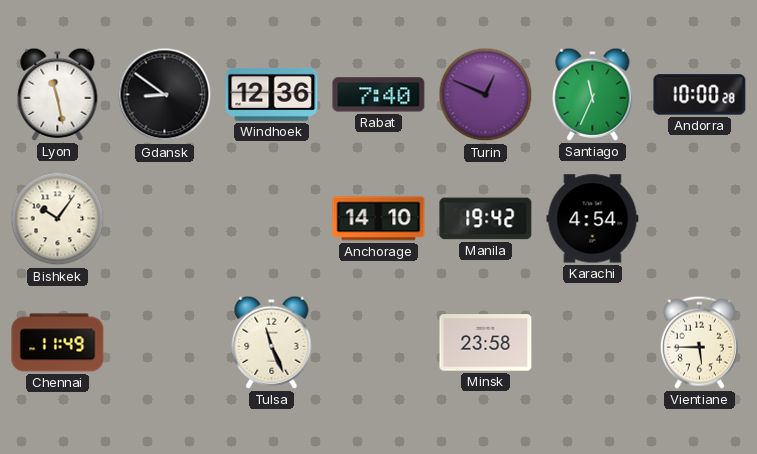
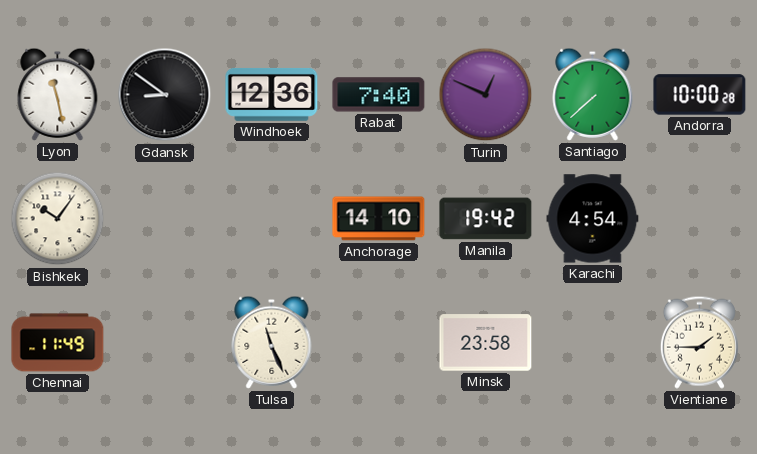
Santiago: 11:34 -> 7:38 (593, 94)
Vientiane: 5:45 -> 1:45 (699, 342)
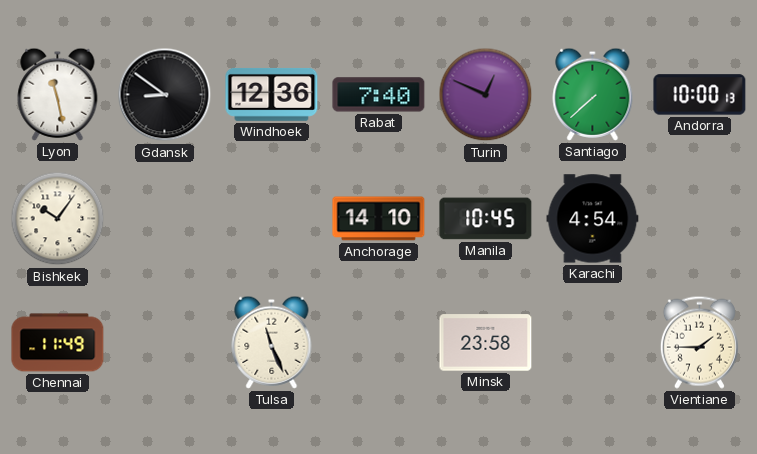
Andorra: 10:00:28 -> 10:00:13 (700, 95)
Manila: 19:42 -> 10:45 (486, 219)
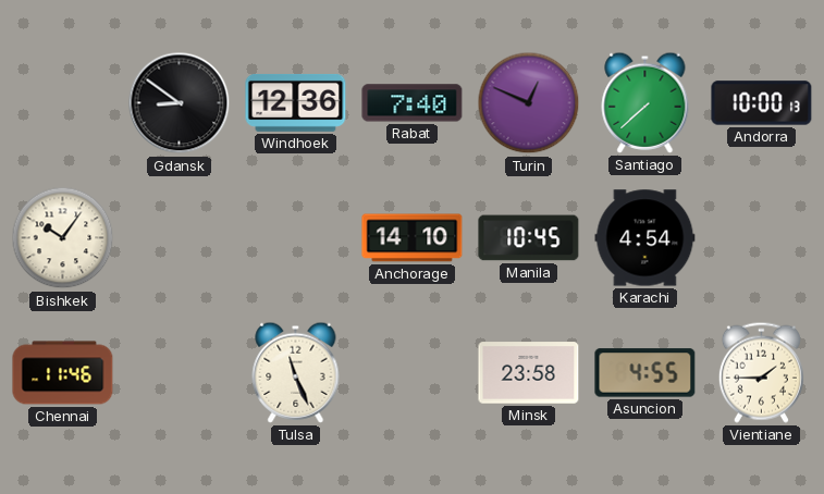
Lyon: 11:28 -> none (58, 94)
Chennai: 11:49 -> 11:46 (63, 373)
Asuncion: none -> 4:55 (645, 373)
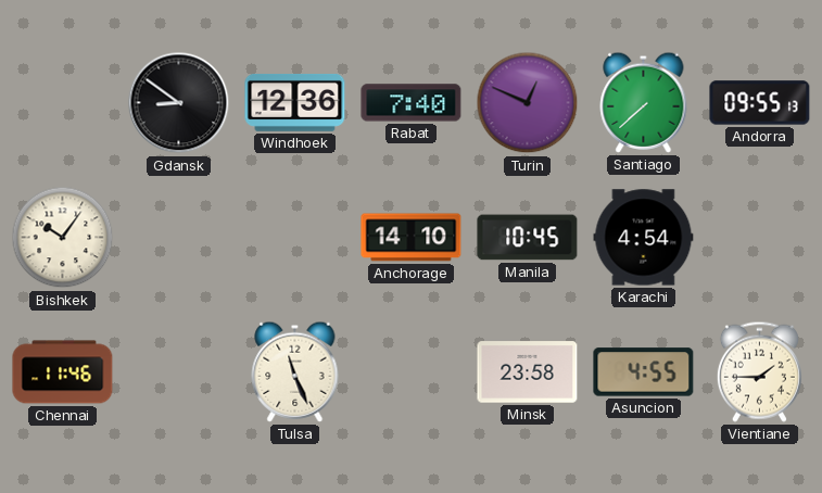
Andorra: 10:00 -> 09:55 (760, 103)
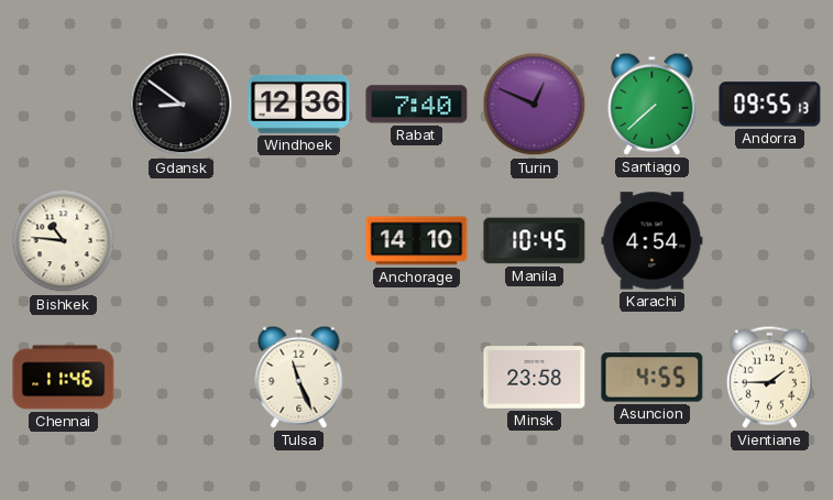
Bishkek: 10:06 -> 10:46 (64, 241)
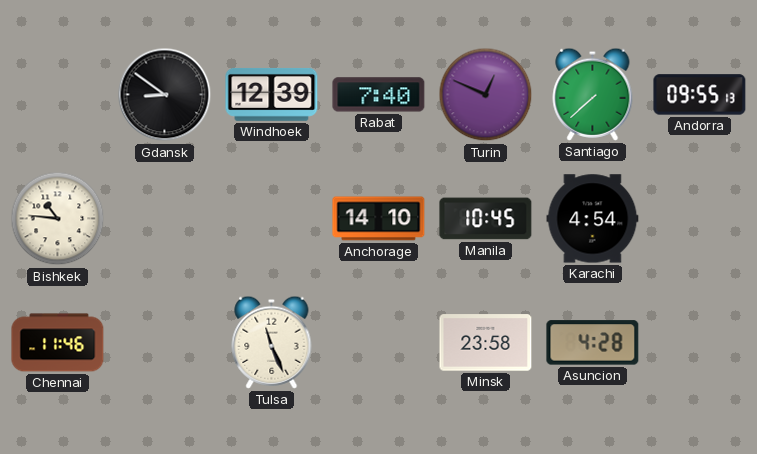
Windhoek: 12:36 -> 12:39 (272, 94)
Asuncion: 4:55 -> 4:28 (593, 343)
Vientiane: 1:45 -> none (769, 377)
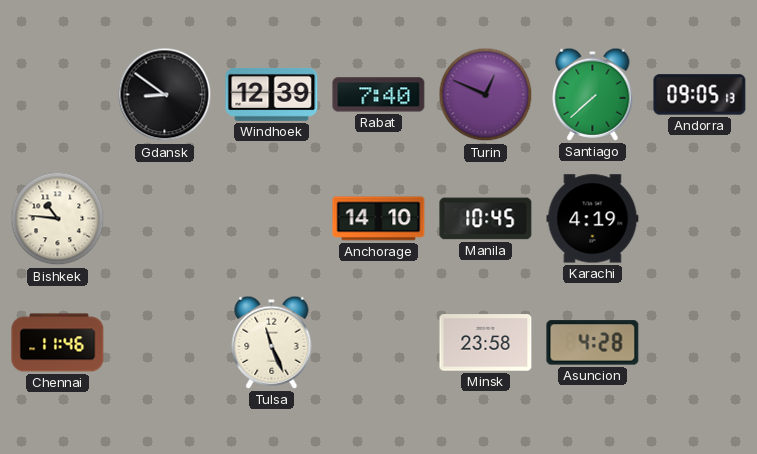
Andorra: 09:55 -> 09:05 (700, 95)
Karachi: 4:54 -> 4:19 (593, 219)
